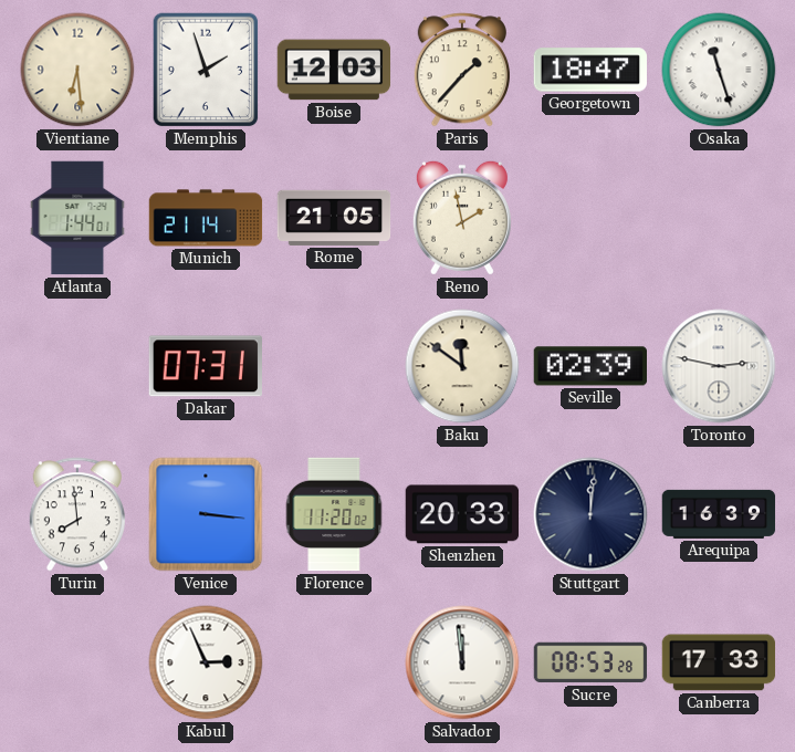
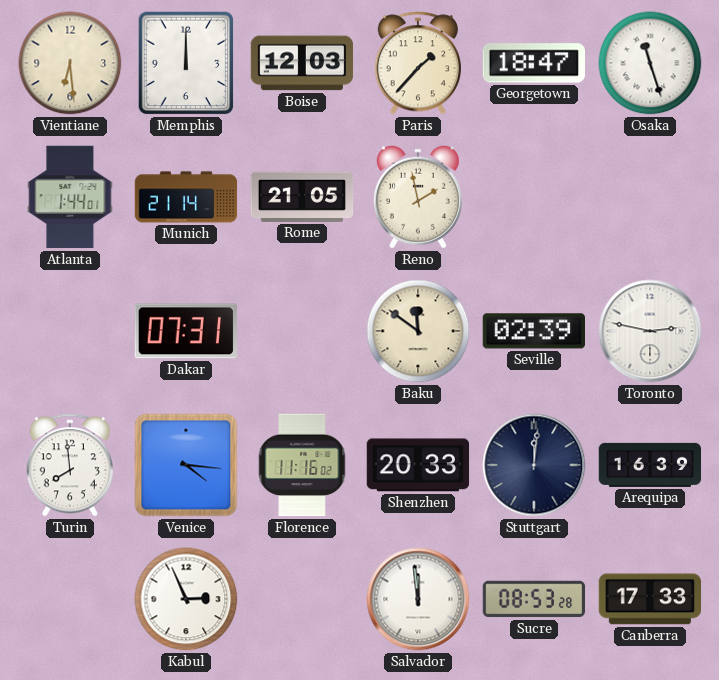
Memphis: 1:57 -> 12:00 (186, 63)
Venice: 3:16 -> 4:16 (186, 465)
Florence: 11:20 -> 11:16 (302, 465)
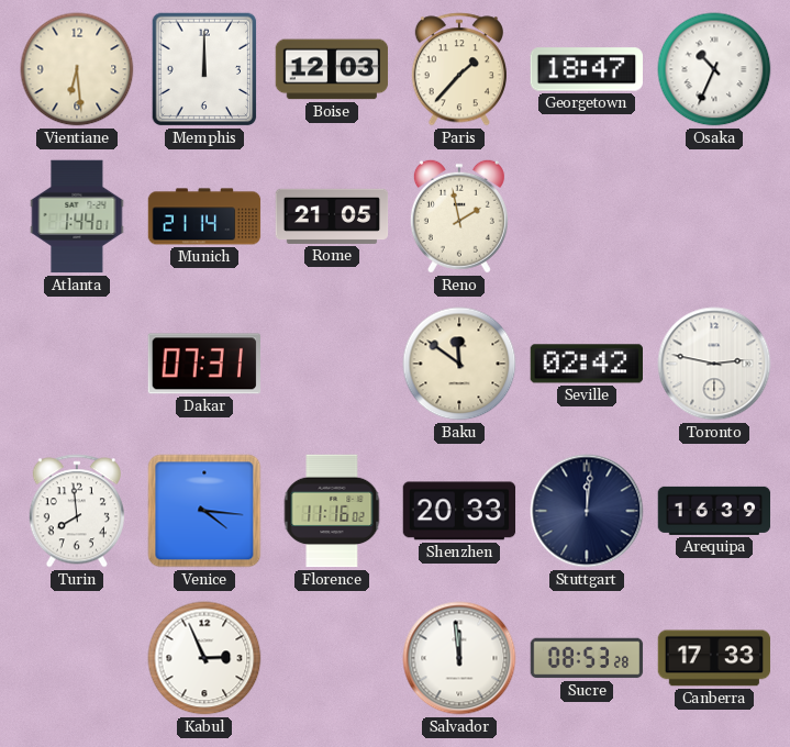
Osaka: 11:27 -> 10:34 (714, 69)
Seville: 02:39 -> 02:42 (586, 364)
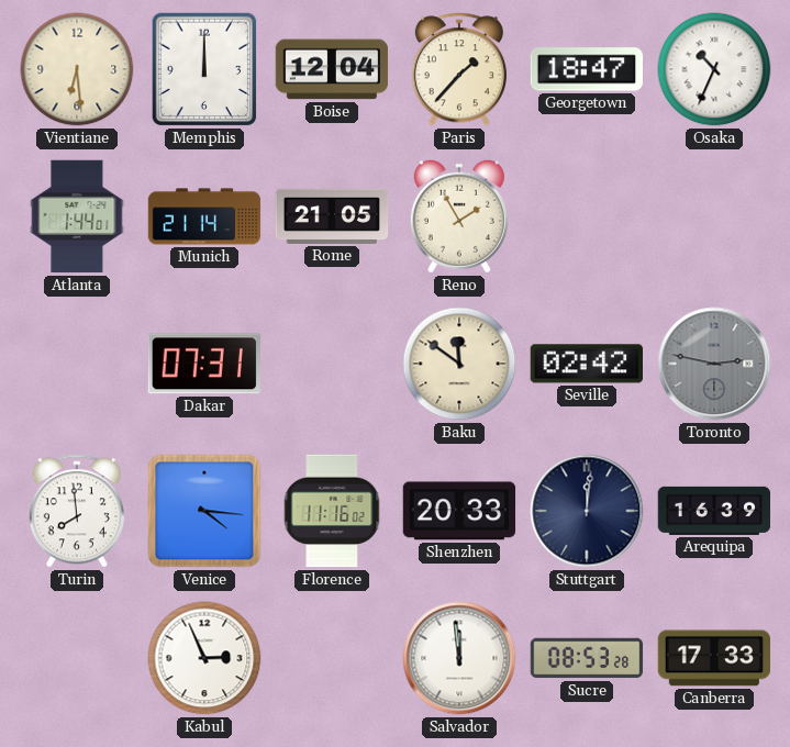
Boise: 12:03 -> 12:04 (332, 69)
Reno: 1:58 -> 1:55 (459, 216)
Toronto dial: white -> grey (714, 364)
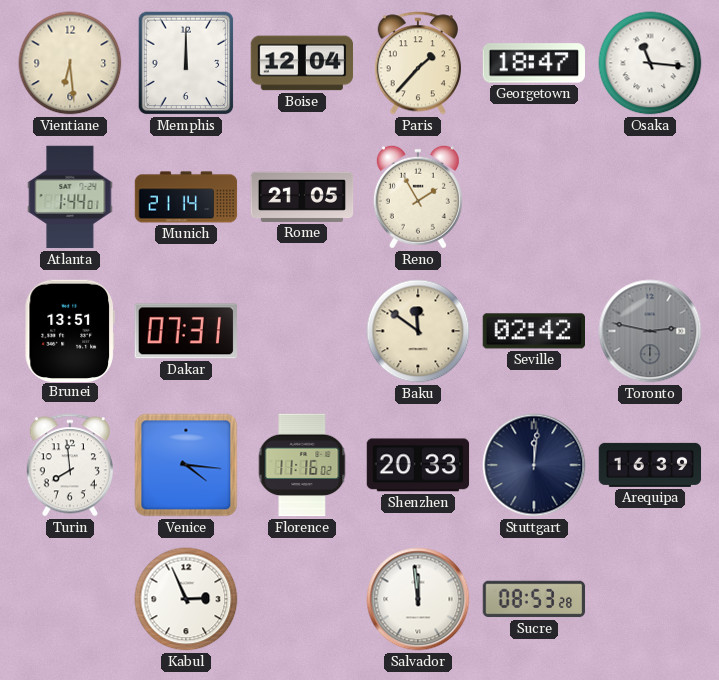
Osaka: 10:34 -> 11:16 (650, 63)
Brunei: none -> 13:51 (70, 330)
Canberra: 17:33 -> none (714, 658)
